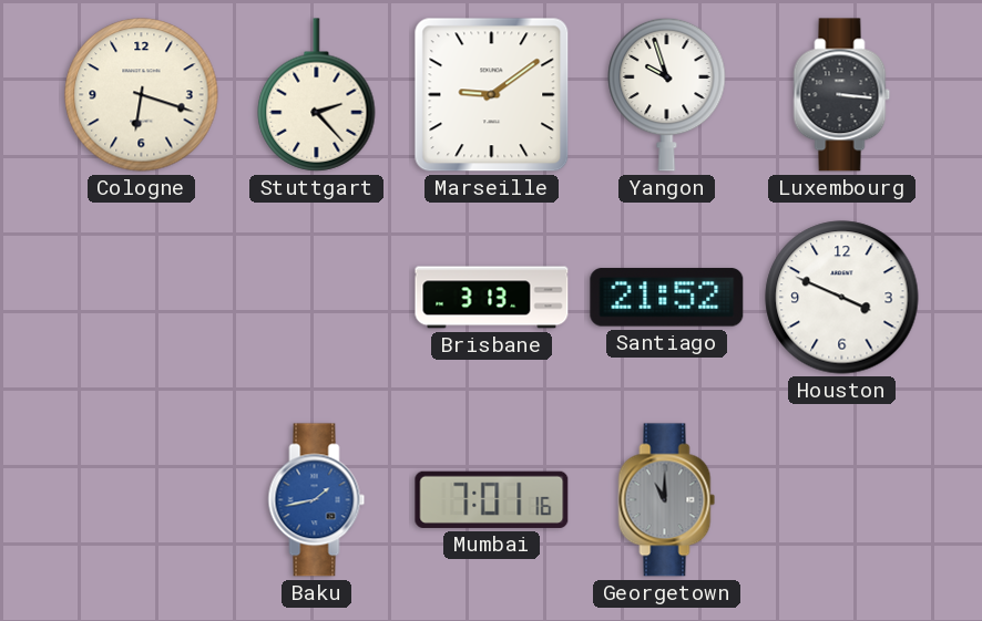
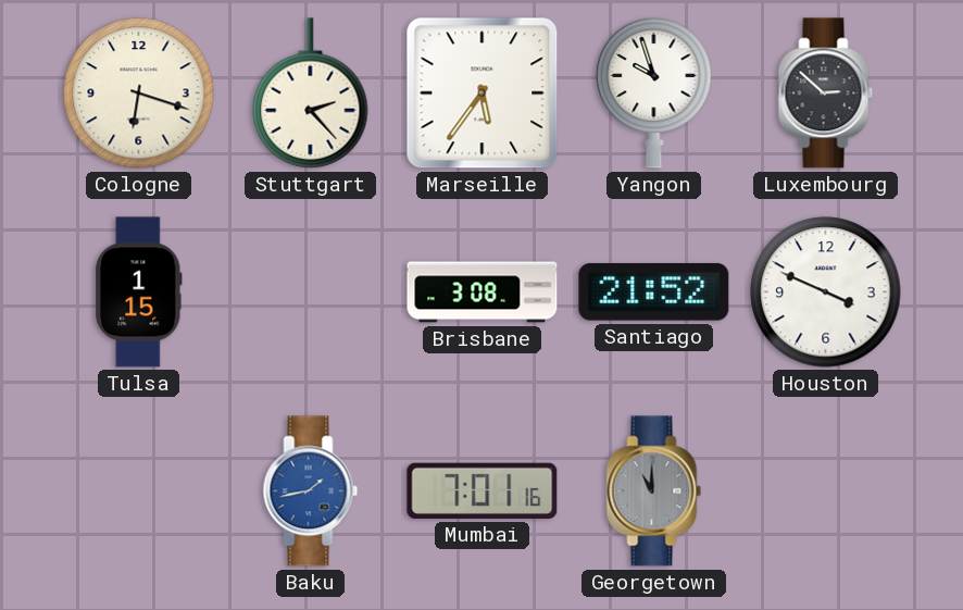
Marseille: 9:09 -> 5:36 (483, 94)
Luxembourg: 3:16 -> 2:52 (826, 94)
Tulsa: none -> 1:15 (139, 292)
Brisbane: 3:13 -> 3:08 (483, 292)
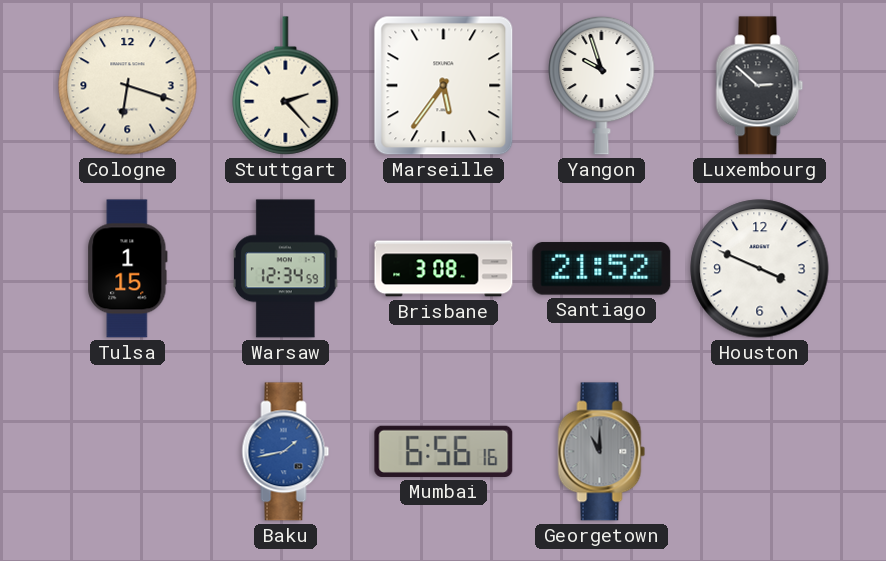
Warsaw: none -> 12:34 (285, 269)
Mumbai: 7:01 -> 6:56 (444, 451)
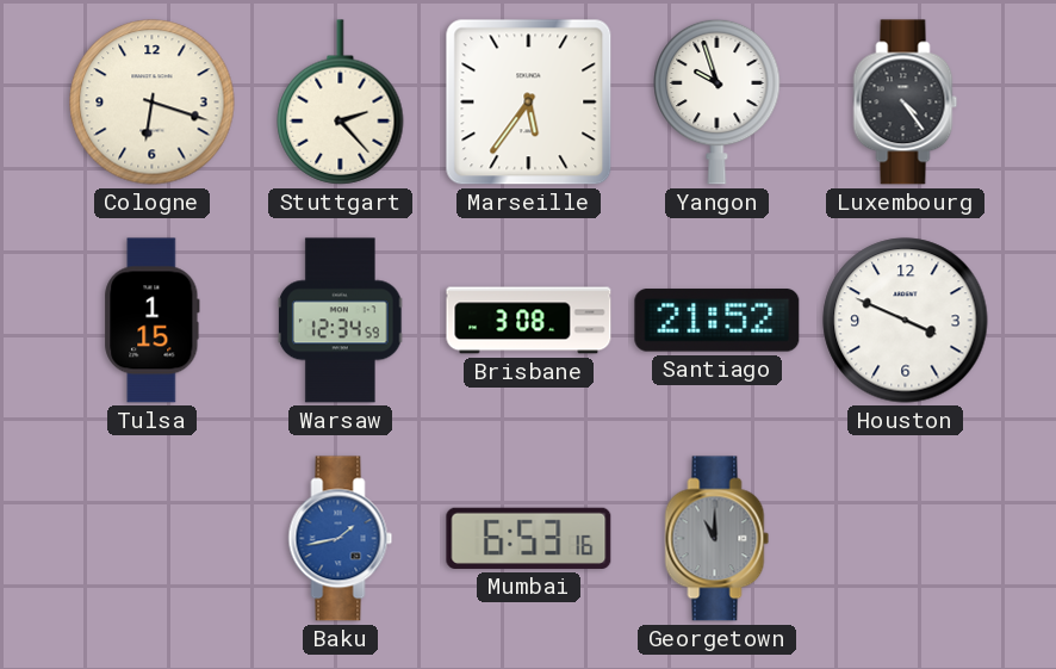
Luxembourg: 2:52 -> 4:24 (906, 103)
Mumbai: 6:56 -> 6:53 (529, 538)
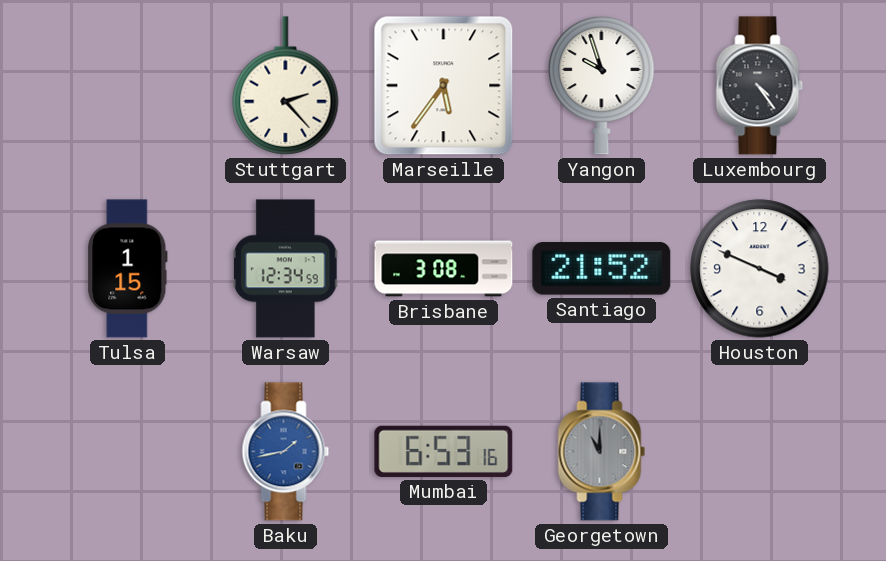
Cologne: 6:18 -> none (153, 103)
